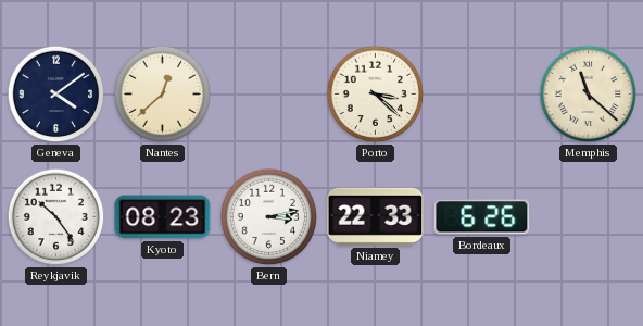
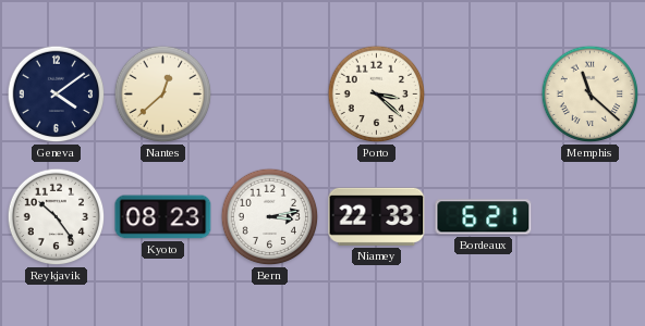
Bordeaux: 6:26 -> 6:21 (484, 217)
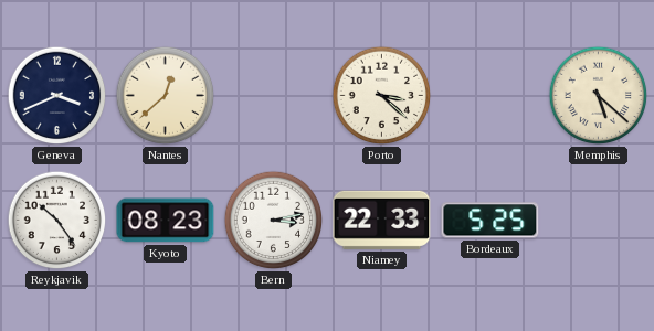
Geneva: 4:09 -> 3:41 (57, 96)
Memphis: 11:22 -> 5:22 (599, 96)
Bordeaux: 6:21 -> 5:25 (491, 221)
